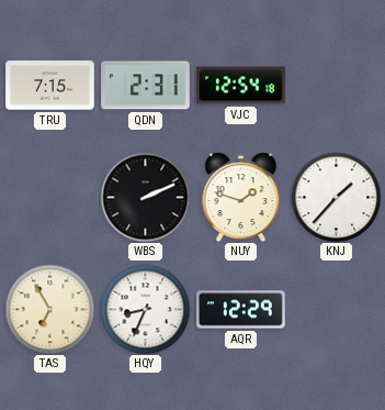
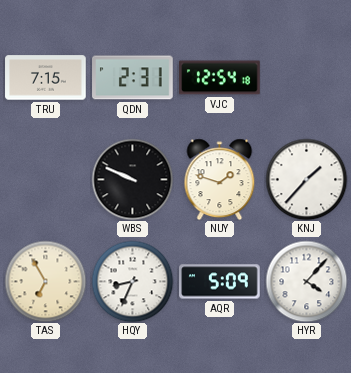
WBS: 2:11 -> 9:49 (132, 179)
AQR: 12:29 -> 5:09 (220, 282)
HYR: none -> 4:07 (306, 281)
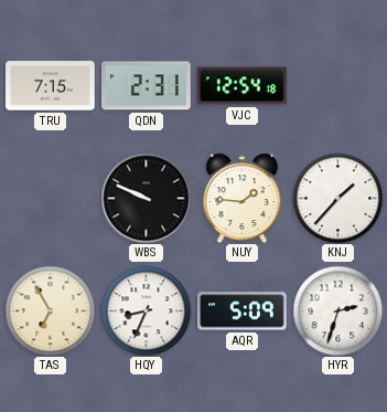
NUY: 1:48 -> 1:46 (243, 198)
HYR: 4:07 -> 2:33 (337, 310)
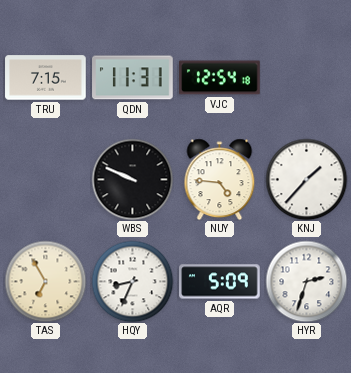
QDN: 2:31 -> 11:31 (133, 78)
NUY: 1:46 -> 4:46 (220, 179)
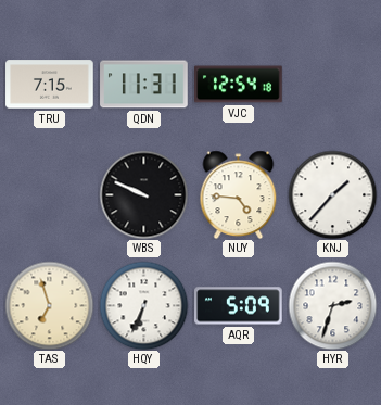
TAS: 6:55 -> 6:57 (49, 305)
HQY: 8:34 -> 6:34 (143, 305)
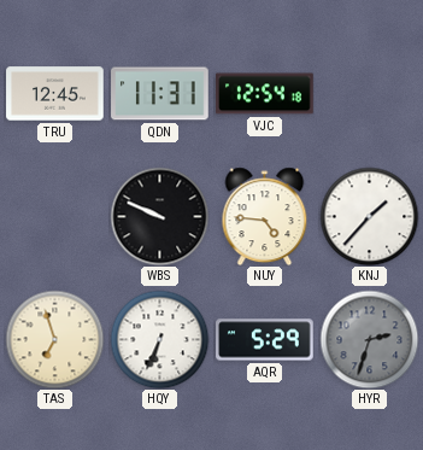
TRU: 7:15 -> 12:45 (55, 94)
AQR: 5:09 -> 5:29 (265, 340)
HYR dial: white -> grey (369, 339)
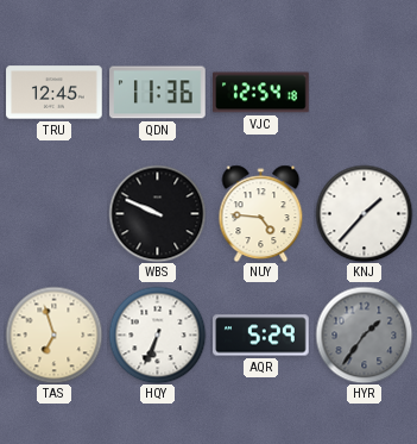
QDN: 11:31 -> 11:36 (158, 93)
HYR: 2:33 -> 1:36 (364, 334)
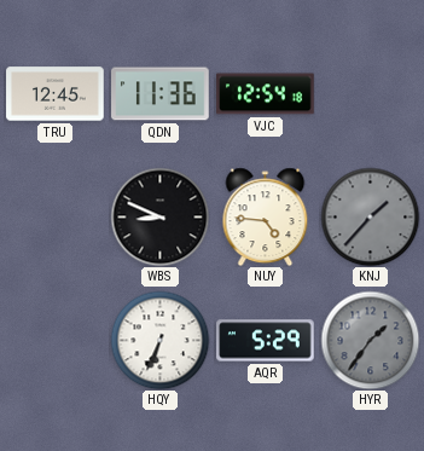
WBS: 9:49 -> 8:49 (159, 216)
KNJ dial: white -> grey (370, 216)
TAS: 6:57 -> none (53, 334)
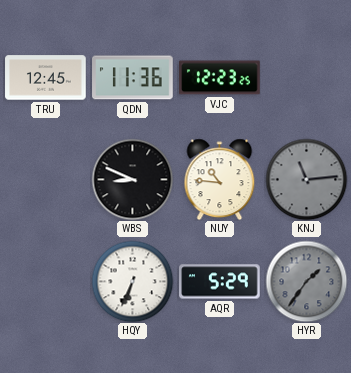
VJC: 12:54 -> 12:23 (220, 78)
NUY: 4:46 -> 10:46 (220, 179)
KNJ: 1:37 -> 11:14 (306, 179)
